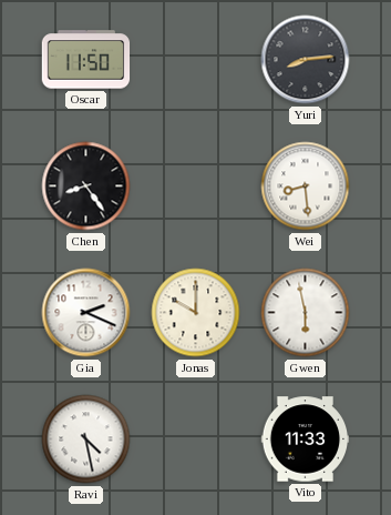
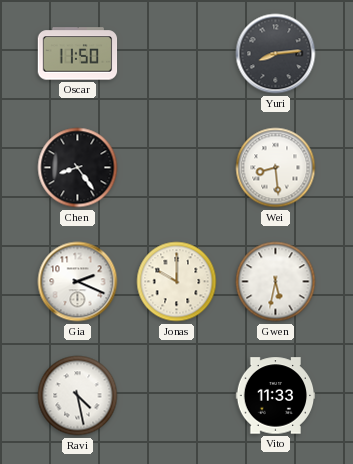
Gwen: 5:58 -> 5:32 (276, 282)
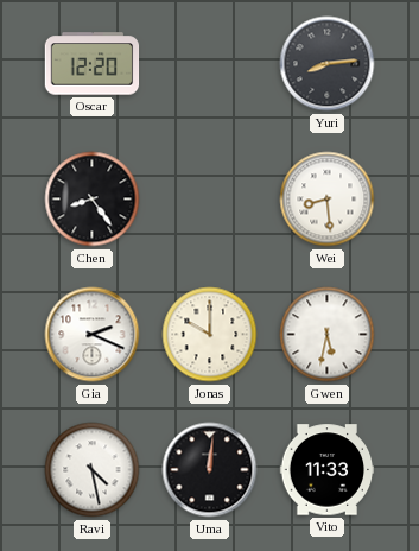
Oscar: 11:50 -> 12:20 (93, 64)
Uma: none -> 12:01 (210, 470)
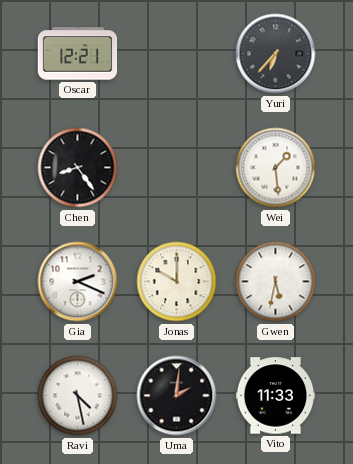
Oscar: 12:20 -> 12:21 (78, 54)
Yuri: 8:14 -> 6:37 (276, 54)
Wei: 8:29 -> 1:29 (276, 168)
Uma: 12:01 -> 2:01 (177, 396)
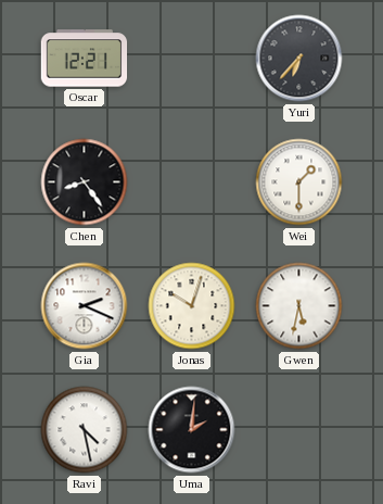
Wei: 1:29 -> 1:30 (299, 182)
Jonas: 10:00 -> 10:03 (192, 306)
Vito: 11:33 -> none (276, 396)
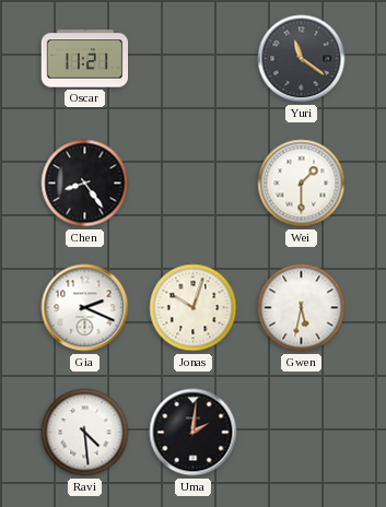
Oscar: 12:21 -> 11:21 (85, 59)
Yuri: 6:37 -> 11:21 (302, 59)
Ravi: 4:28 -> 4:29 (85, 433)
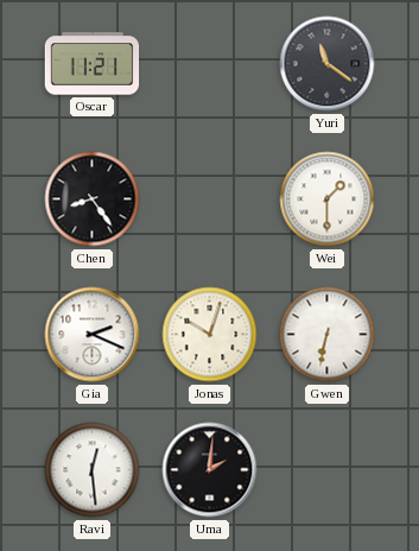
Gwen: 5:32 -> 6:32 (328, 335)
Ravi: 4:29 -> 12:29 (93, 470)
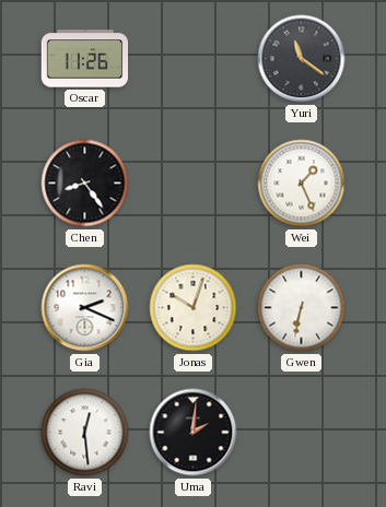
Oscar: 11:21 -> 11:26 (85, 59)
Wei: 1:30 -> 1:26 (302, 184)
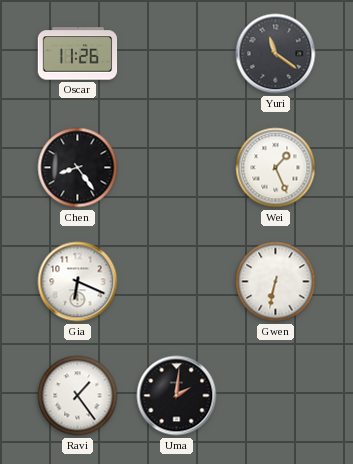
Gia: 2:19 -> 6:19 (78, 282)
Jonas: 10:03 -> none (194, 308)
Ravi: 12:29 -> 1:24 (78, 396)
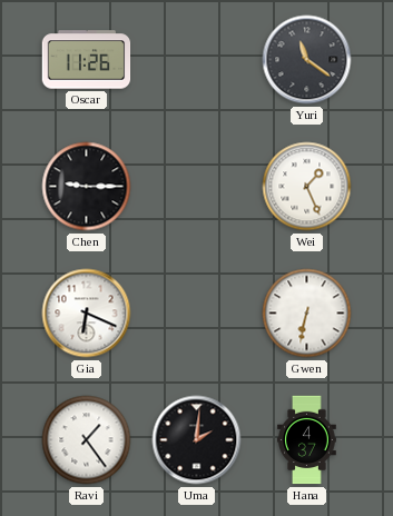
Chen: 8:24 -> 9:15 (87, 187)
Hana: none -> 4:37 (307, 440)
